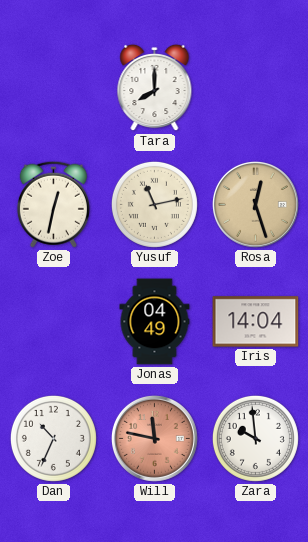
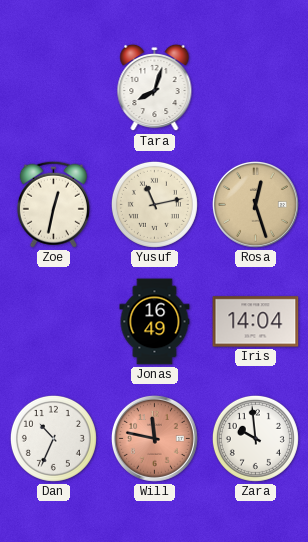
Tara: 8:00 -> 8:03 (155, 88)
Jonas: 04:49 -> 16:49 (155, 322)
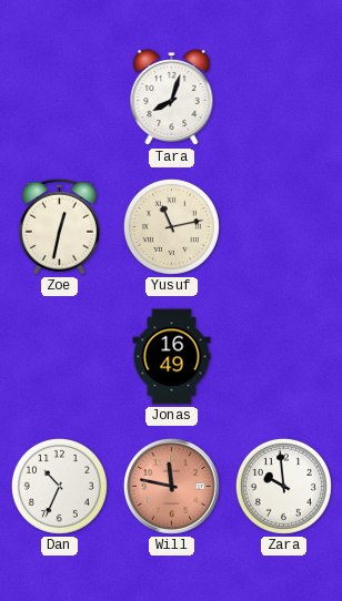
Rosa: 12:27 -> none (255, 204)
Iris: 14:04 -> none (256, 322)
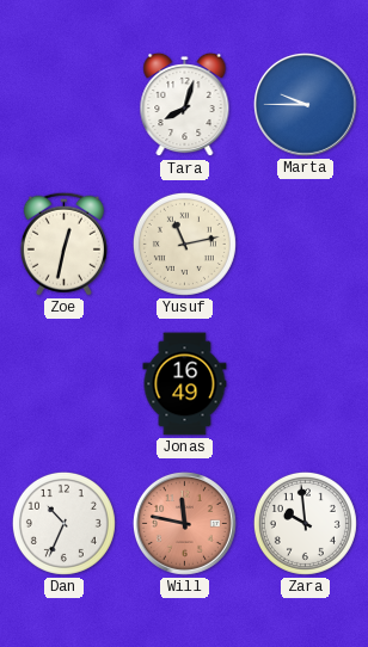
Marta: none -> 9:45 (305, 104)
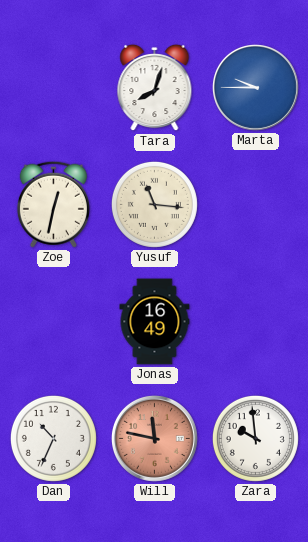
Yusuf: 11:13 -> 11:16 (154, 204)
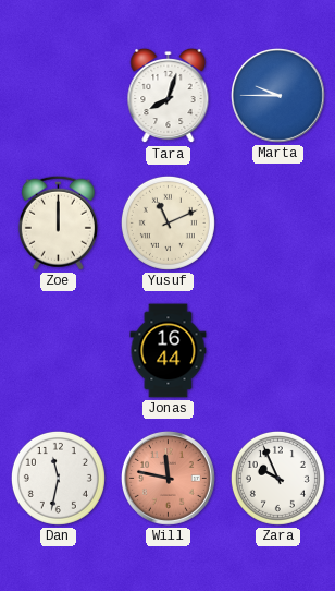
Zoe: 12:32 -> 12:00 (58, 222)
Yusuf: 11:16 -> 11:11 (167, 222)
Jonas: 16:49 -> 16:44 (169, 351)
Dan: 10:34 -> 11:32 (58, 478)
Zara: 9:59 -> 9:56 (277, 478)
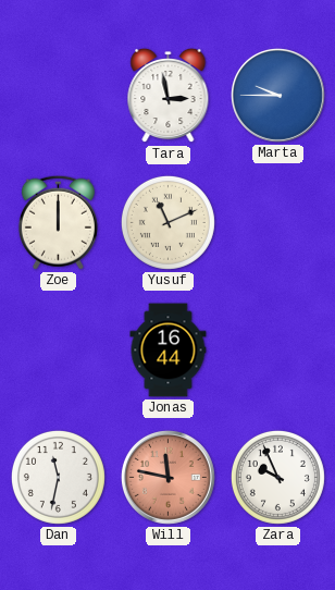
Tara: 8:03 -> 2:58 (169, 96)
